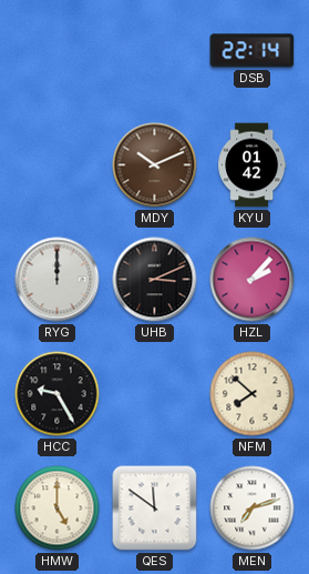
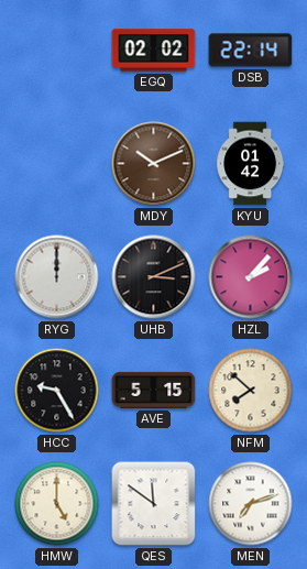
EGQ: none -> 02:02 (154, 51)
AVE: none -> 5:15 (154, 390)
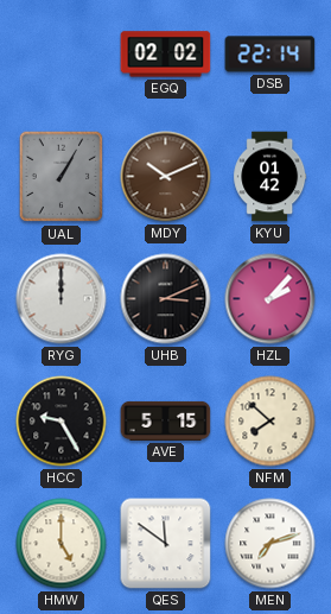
UAL: none -> 1:05 (62, 177)
